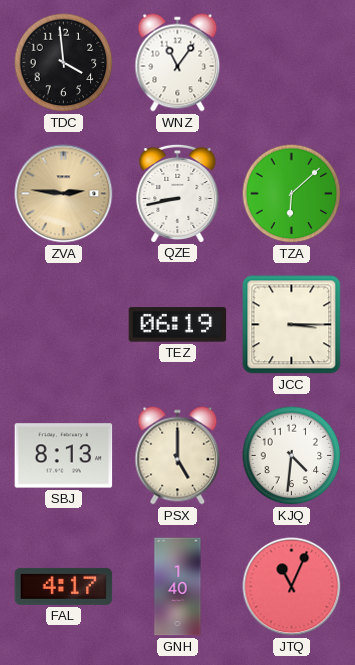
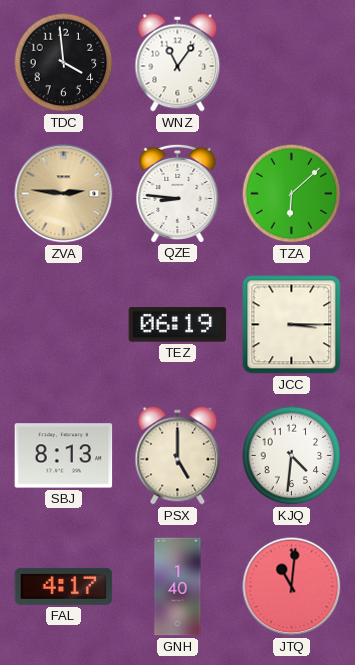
QZE: 8:43 -> 8:46 (178, 193)
JTQ: 11:04 -> 11:01 (292, 587)
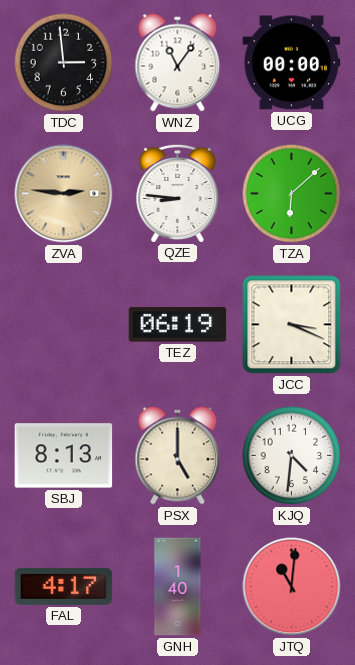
TDC: 3:59 -> 2:59 (64, 63)
UCG: none -> 00:00 (292, 63)
JCC: 3:15 -> 3:19 (292, 325)
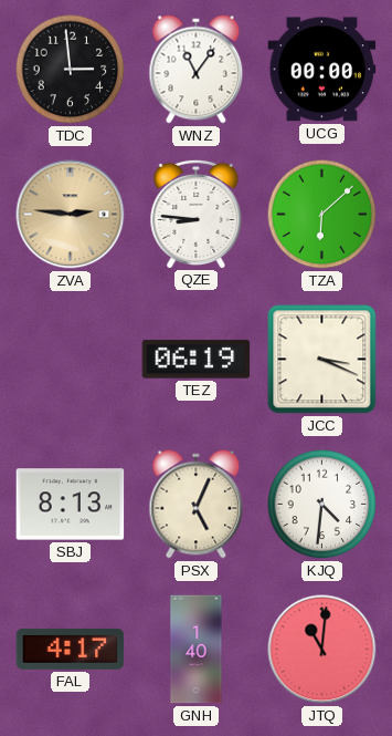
PSX: 5:00 -> 5:04 (197, 505)
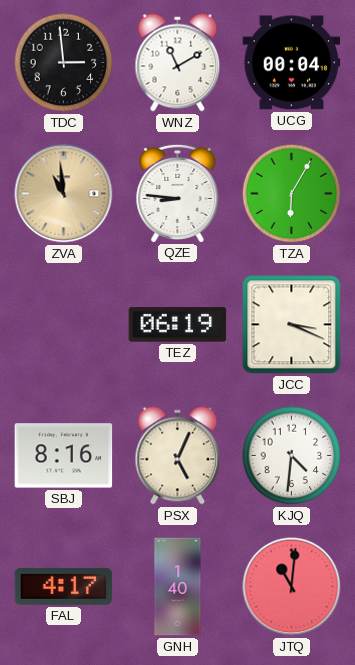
WNZ: 11:06 -> 11:10 (178, 63)
UCG: 00:00 -> 00:04 (292, 63)
ZVA: 2:46 -> 10:59 (64, 194)
TZA: 6:08 -> 6:05 (292, 194)
SBJ: 8:13 -> 8:16 (64, 456)
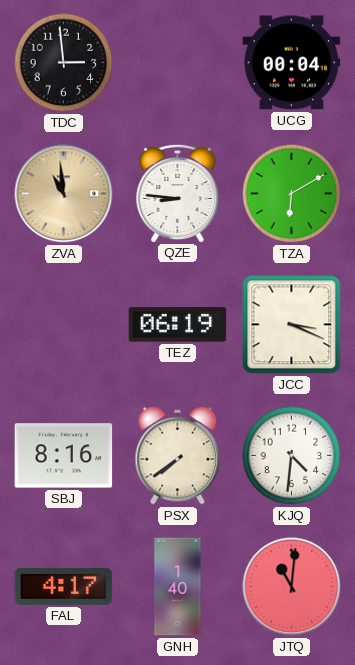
WNZ: 11:10 -> none (178, 63)
TZA: 6:05 -> 6:10 (292, 194)
PSX: 5:04 -> 7:39 (178, 456)
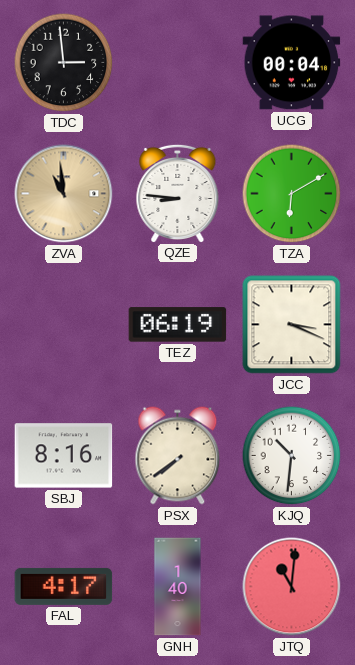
KJQ: 4:31 -> 10:31 (292, 456)
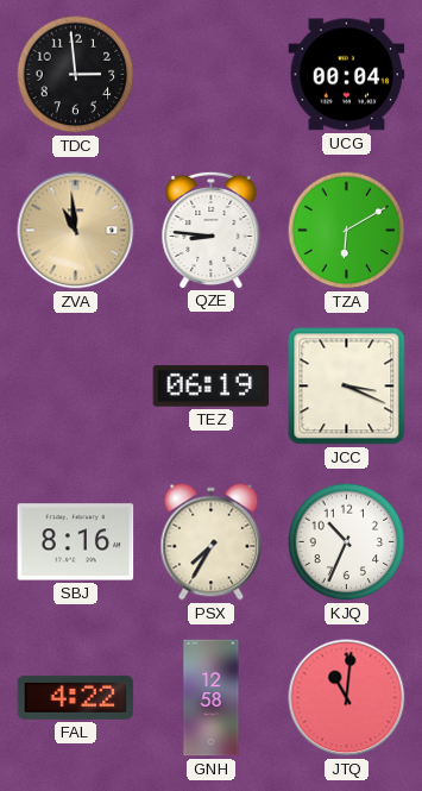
PSX: 7:39 -> 7:35 (212, 542)
KJQ: 10:31 -> 10:34 (347, 542)
FAL: 4:17 -> 4:22 (76, 697)
GNH: 1:40 -> 12:58 (212, 698)
